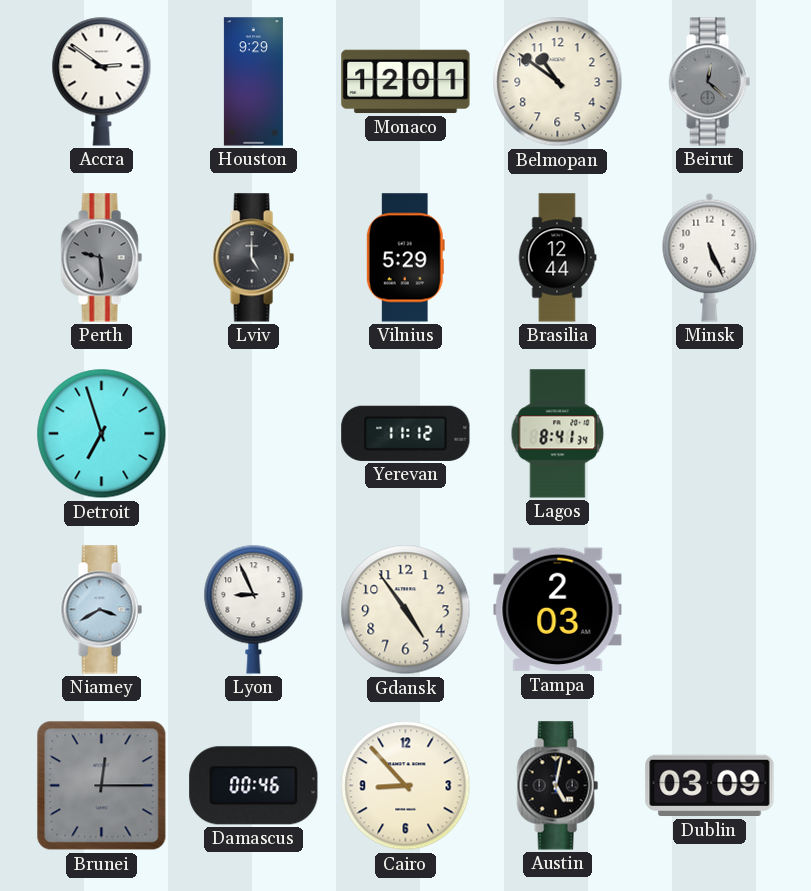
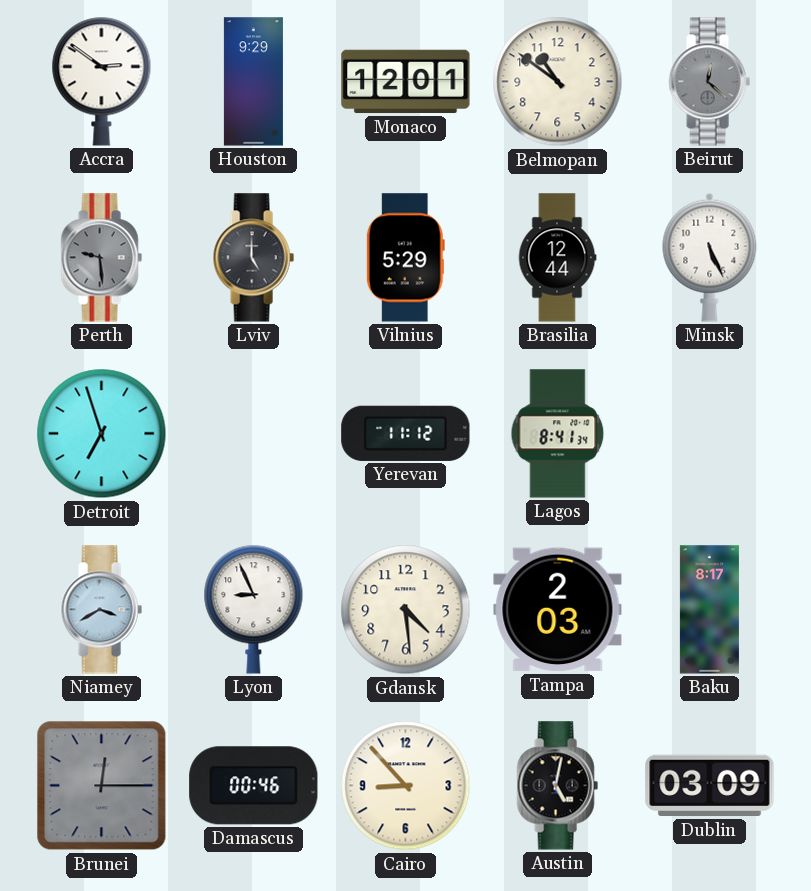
Gdansk: 4:54 -> 4:29 (406, 610)
Baku: none -> 8:17 (709, 610)
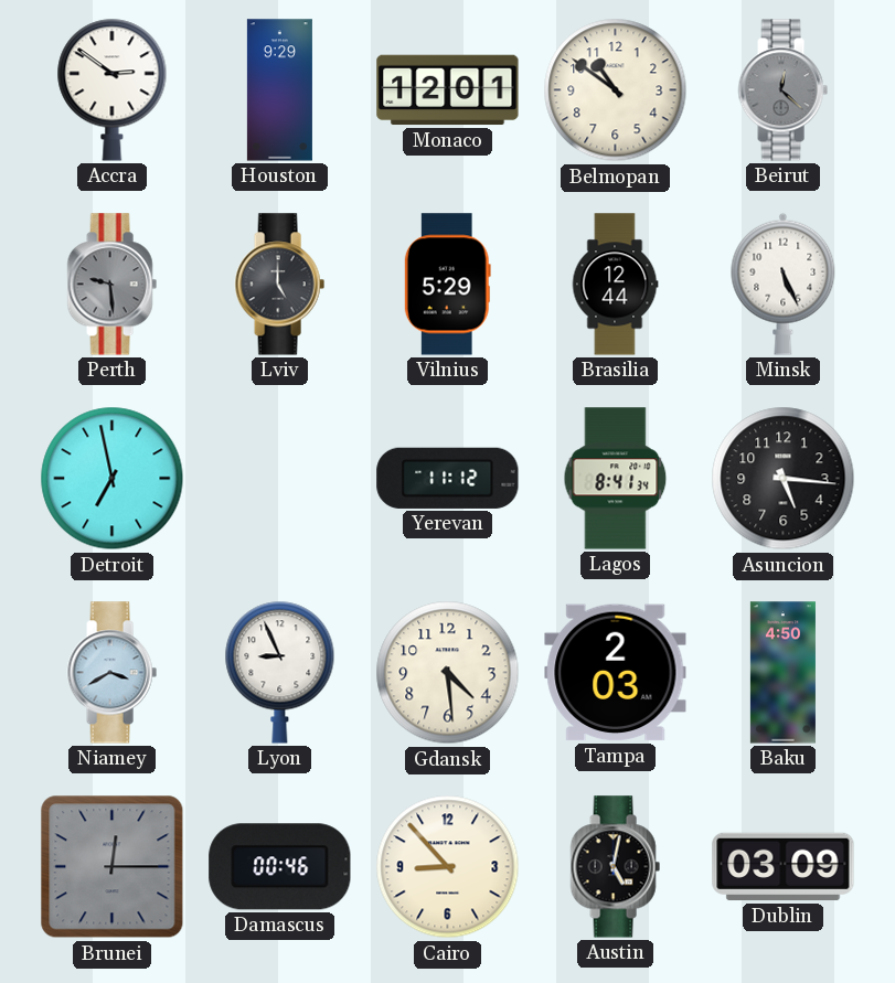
Detroit: 6:57 -> 6:58 (113, 479)
Asuncion: none -> 5:16 (784, 479)
Baku: 8:17 -> 4:50 (782, 673)
